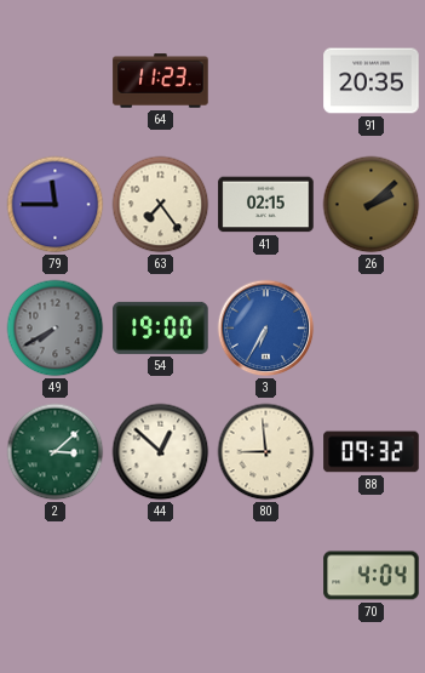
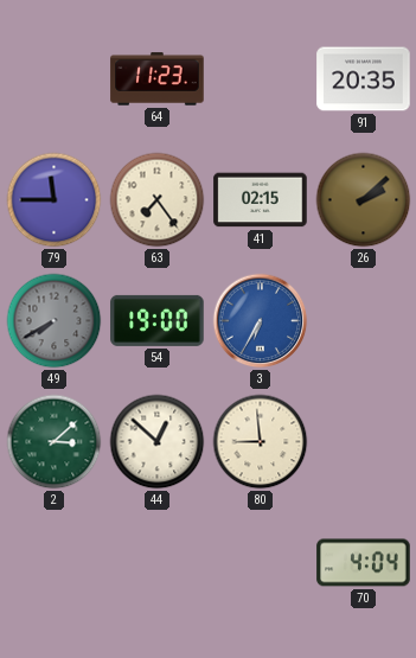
88: 09:32 -> none (372, 452)
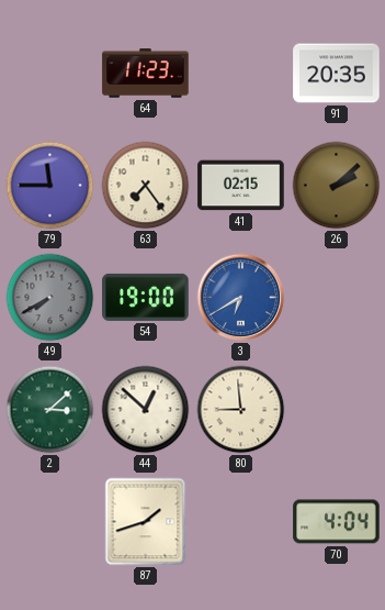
3: 6:35 -> 6:40 (241, 298)
87: none -> 1:42 (146, 522)
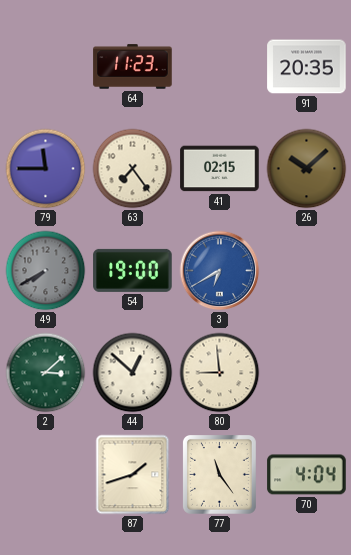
26: 2:08 -> 10:08 (307, 169)
77: none -> 11:24 (220, 475)
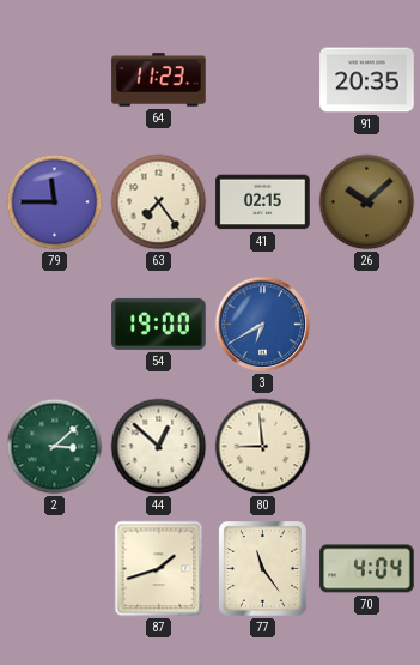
49: 7:40 -> none (46, 271)
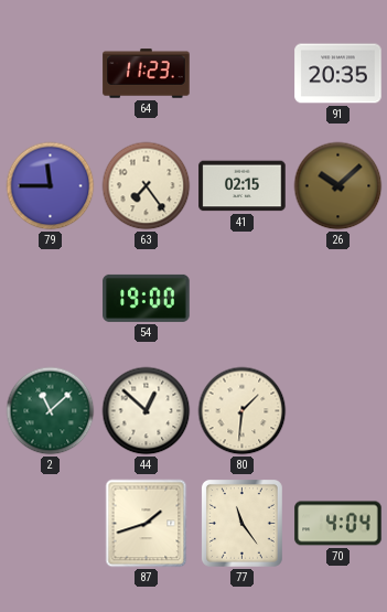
3: 6:40 -> none (263, 325)
2: 3:08 -> 11:08 (51, 411)
80: 8:59 -> 1:31 (243, 411)
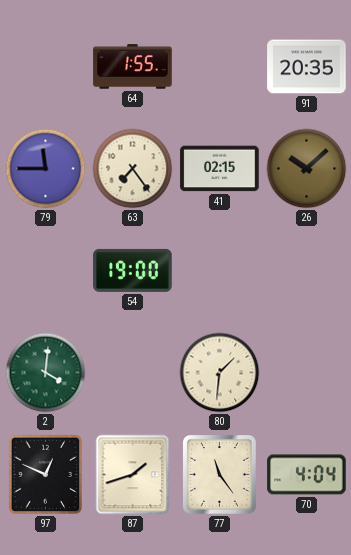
64: 11:23 -> 1:55 (133, 67)
2: 11:08 -> 4:01 (46, 373)
44: 12:52 -> none (147, 411)
97: none -> 12:49 (45, 475)
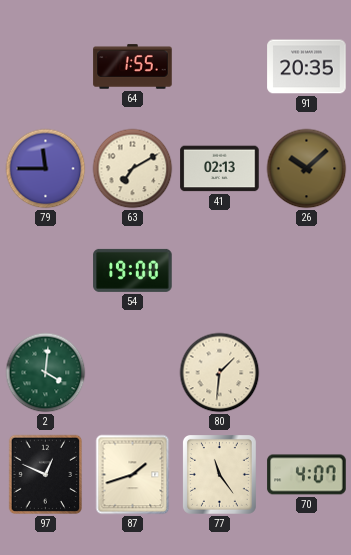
63: 7:24 -> 7:10 (133, 169)
41: 02:15 -> 02:13 (220, 169)
70: 4:04 -> 4:07 (307, 475)
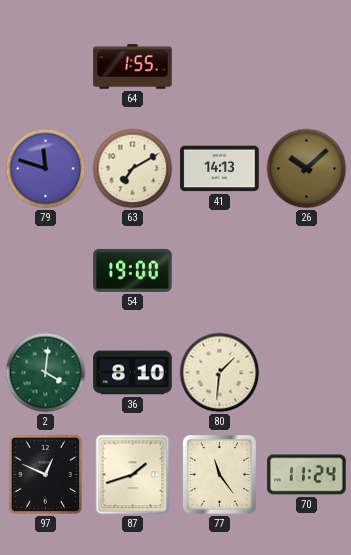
91: 20:35 -> none (307, 67)
79: 11:45 -> 11:48 (46, 169)
41: 02:13 -> 14:13 (220, 169)
36: none -> 8:10 (133, 373)
70: 4:07 -> 11:24 (307, 475)
